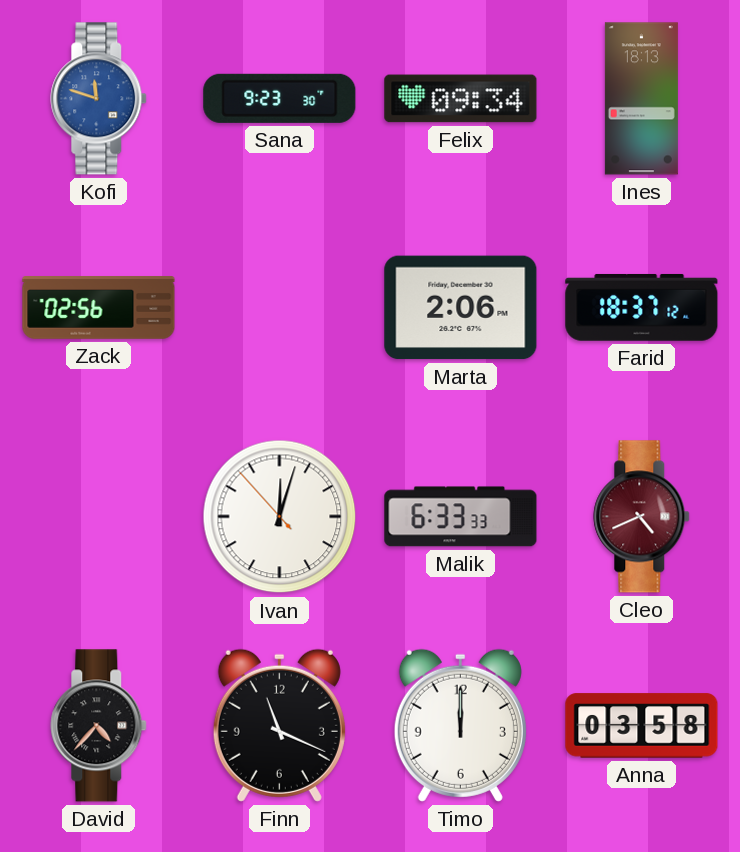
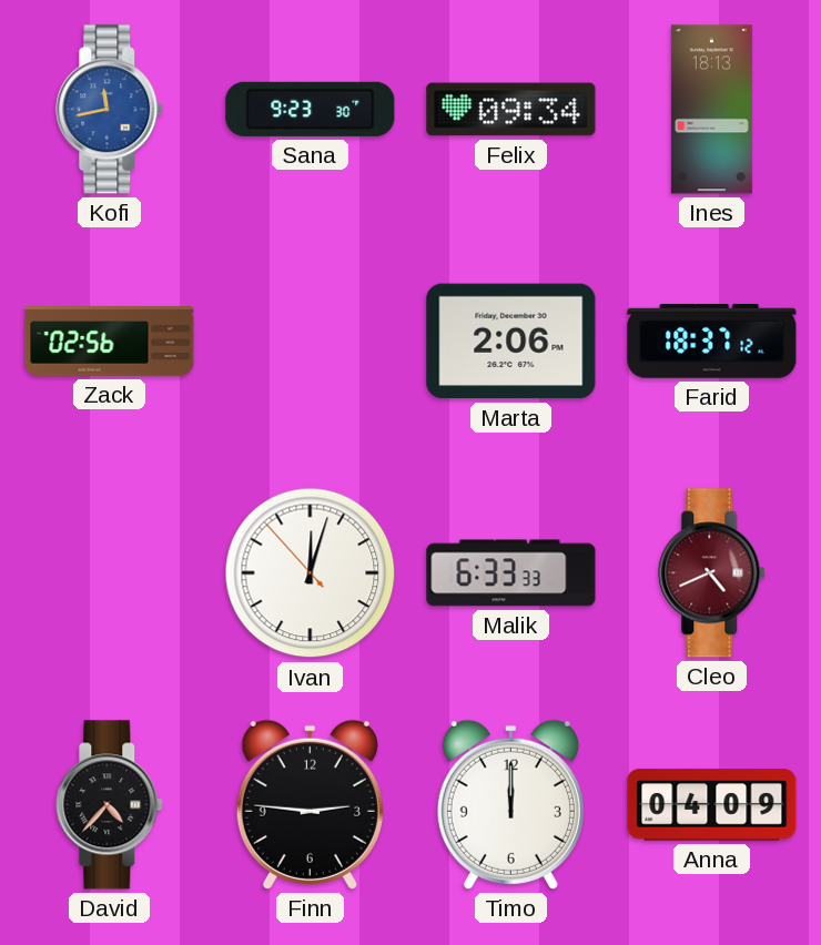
Kofi: 11:48 -> 11:43 (110, 110)
Finn: 11:19 -> 2:46 (310, 804)
Anna: 03:58 -> 04:09 (712, 805)
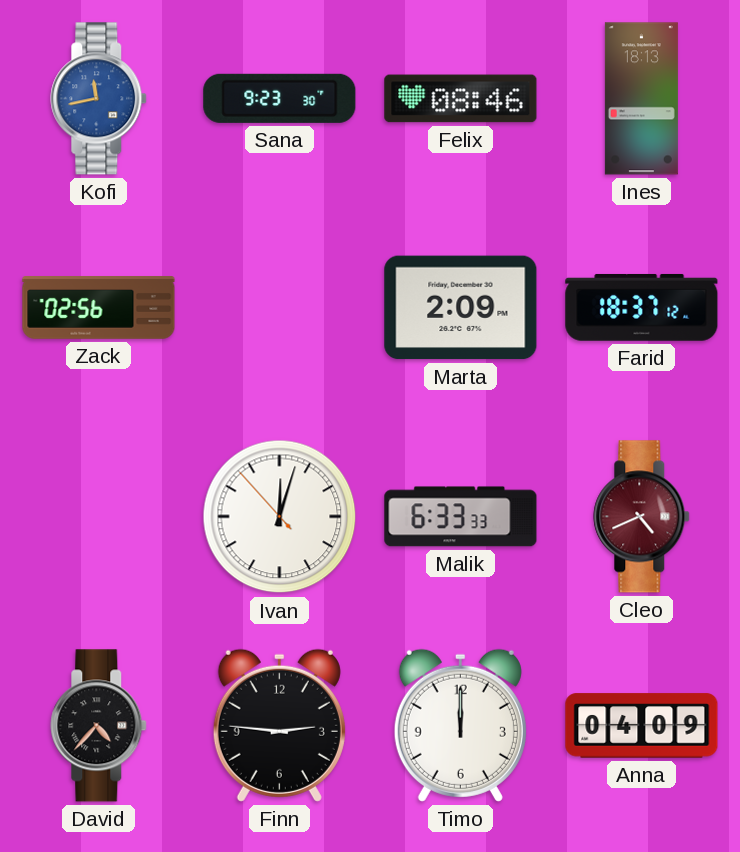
Felix: 09:34 -> 08:46 (461, 99)
Marta: 2:06 -> 2:09 (461, 308)
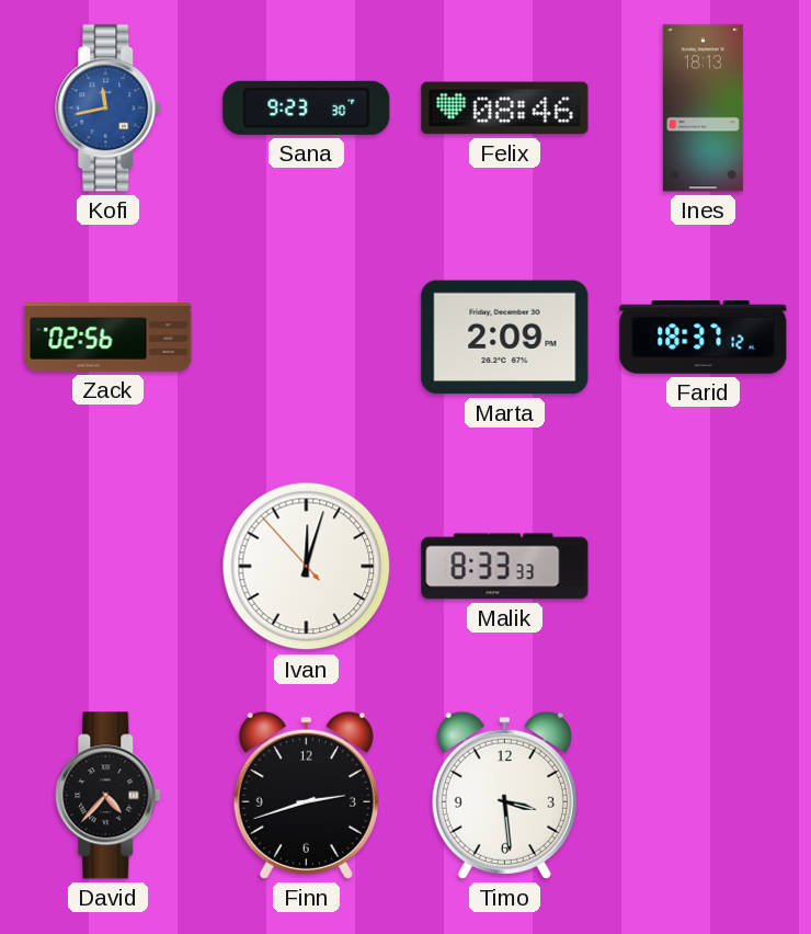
Malik: 6:33 -> 8:33 (505, 567)
Cleo: 4:41 -> none (642, 517)
Finn: 2:46 -> 2:42 (306, 795)
Timo: 12:00 -> 3:29 (504, 795)
Anna: 04:09 -> none (642, 726)
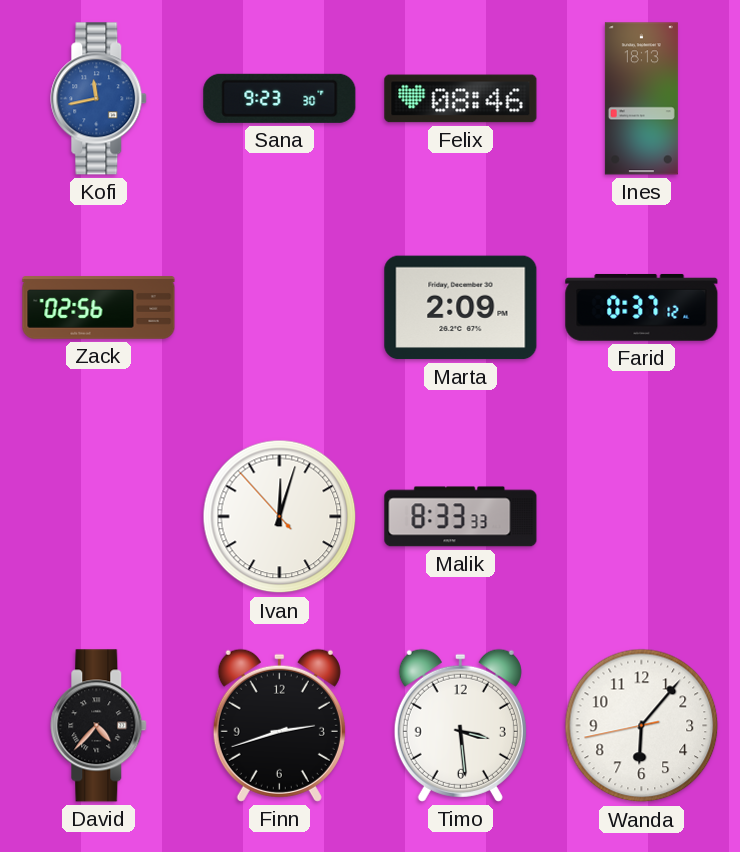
Farid: 18:37 -> 0:37 (642, 307)
Wanda: none -> 6:06 (642, 726)
